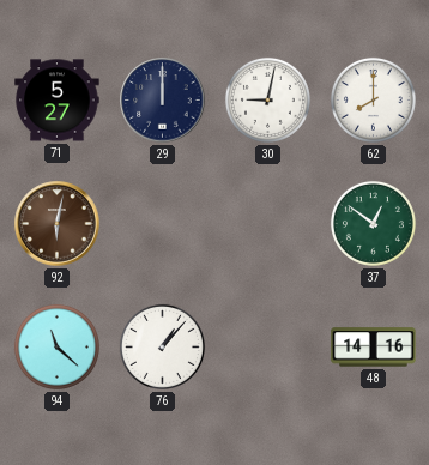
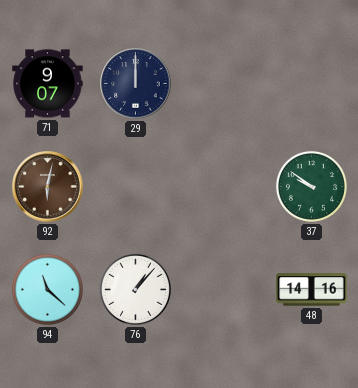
71: 5:27 -> 9:07 (48, 84)
30: 9:02 -> none (267, 99)
62: 8:00 -> none (373, 99)
37: 12:51 -> 9:51 (311, 186)
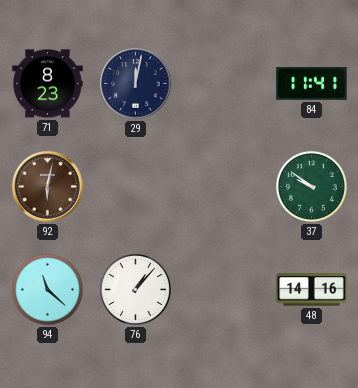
71: 9:07 -> 8:23 (48, 84)
29: 12:00 -> 12:02 (136, 84)
84: none -> 11:41 (312, 84)
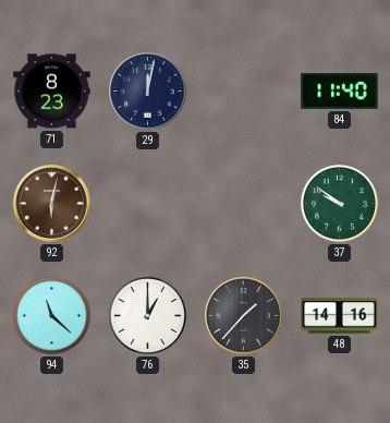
84: 11:41 -> 11:40 (340, 92)
76: 1:07 -> 1:00 (147, 315)
35: none -> 1:37 (244, 316)
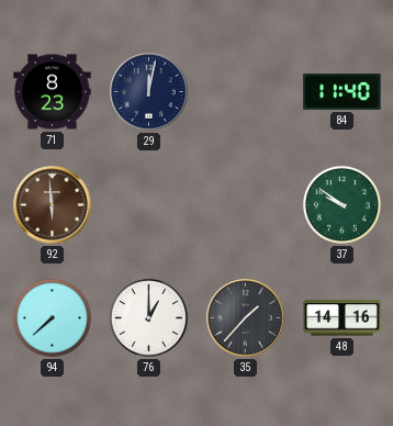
92: 6:02 -> 5:59 (53, 205)
94: 11:22 -> 7:38 (52, 317)
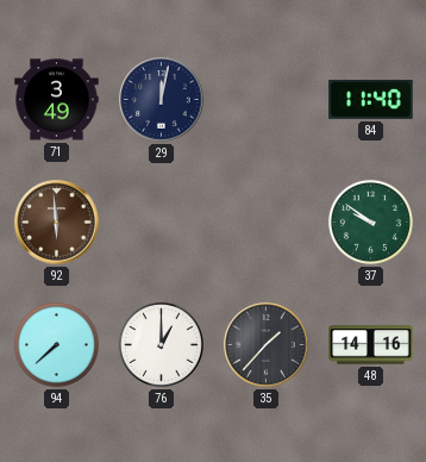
71: 8:23 -> 3:49 (57, 100)
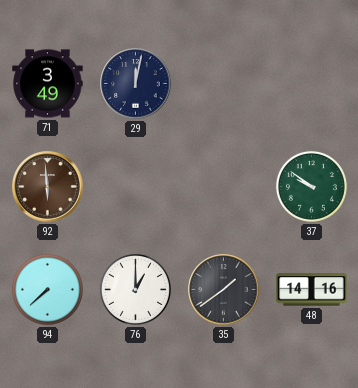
84: 11:40 -> none (371, 100)
35: 1:37 -> 1:39 (224, 290)
